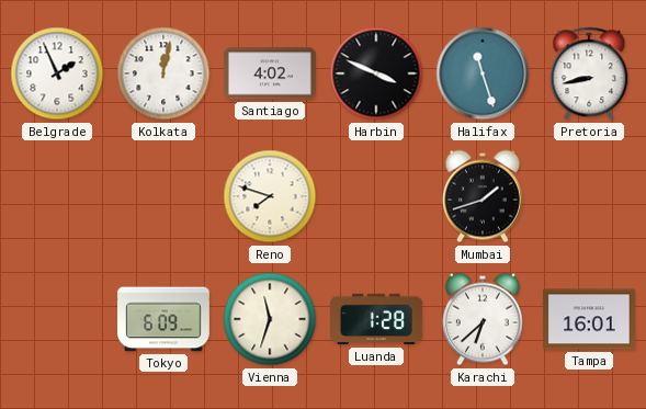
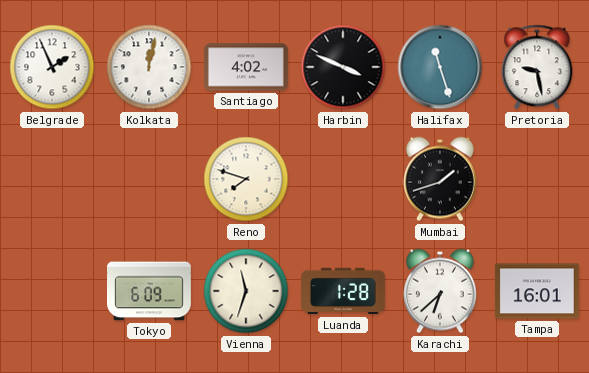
Pretoria: 8:43 -> 9:28 (537, 67)
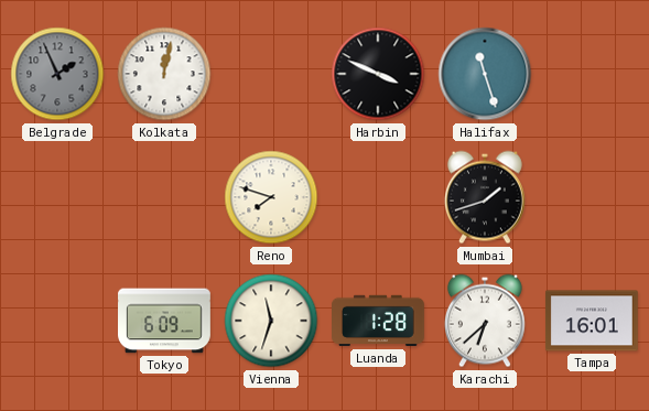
Belgrade dial: white -> grey (57, 74)
Santiago: 4:02 -> none (246, 67)
Pretoria: 9:28 -> none (537, 67)
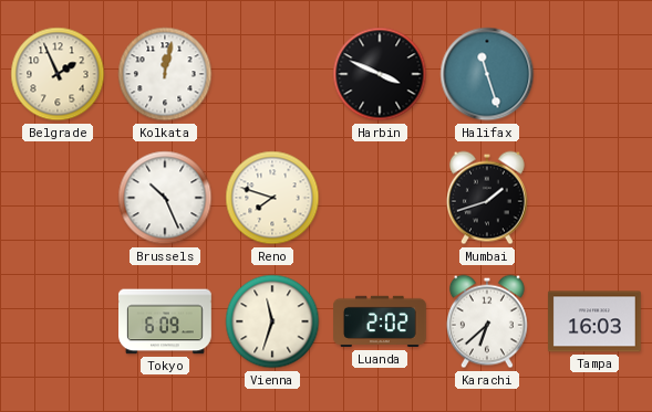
Belgrade dial: grey -> cream (58, 74)
Brussels: none -> 10:26 (165, 198)
Luanda: 1:28 -> 2:02 (381, 321)
Tampa: 16:01 -> 16:03 (594, 321)
